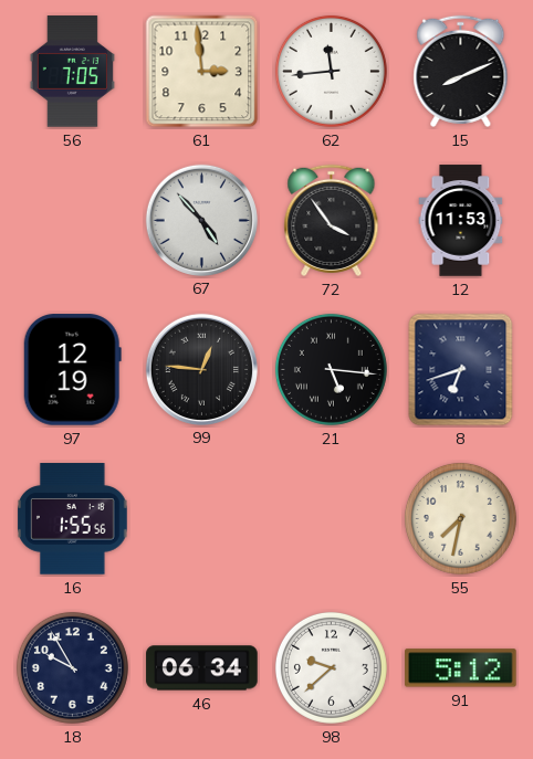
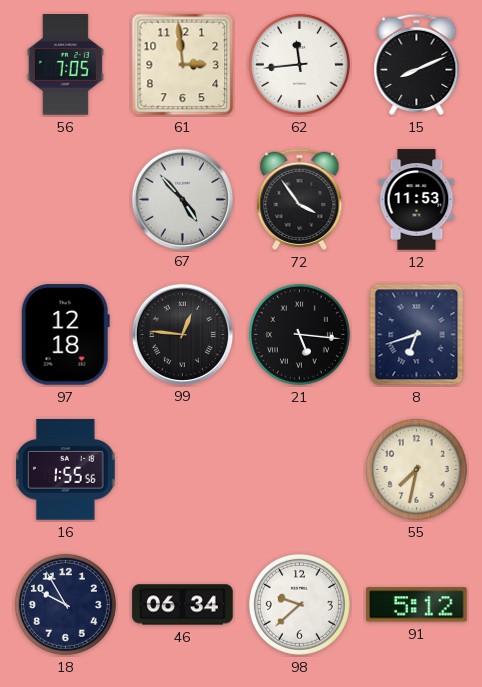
97: 12:19 -> 12:18 (65, 335)
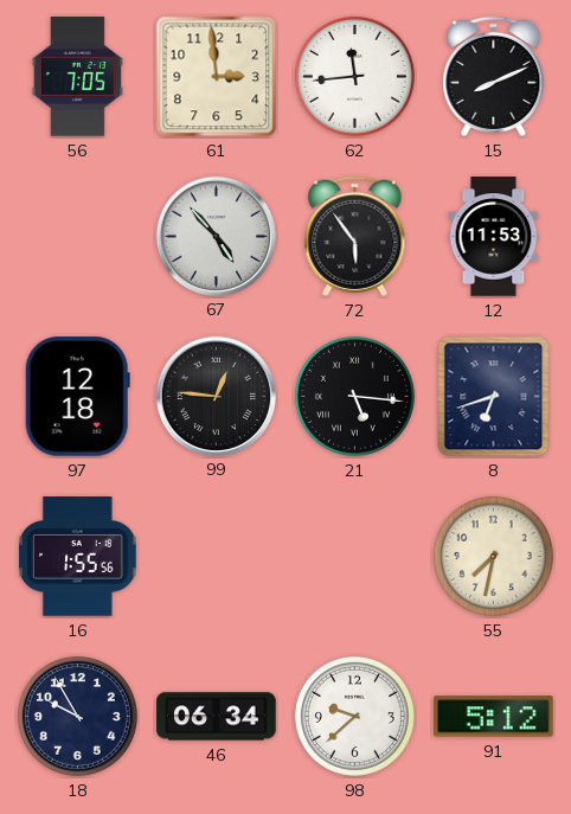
72: 3:54 -> 5:54 (355, 236)
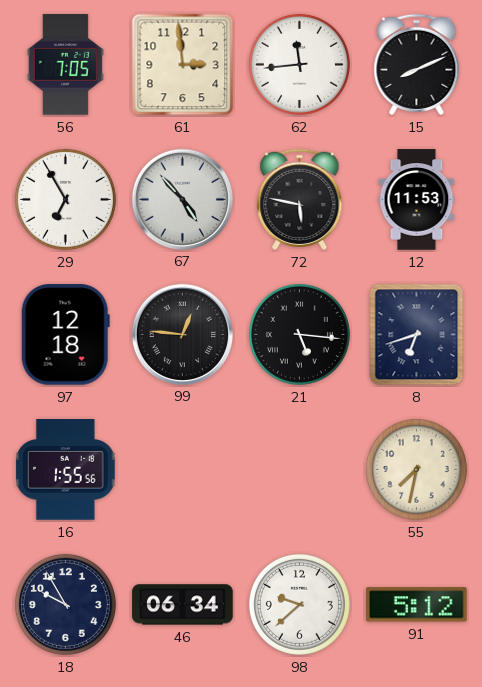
29: none -> 6:55 (65, 199)
72: 5:54 -> 5:47 (300, 199)
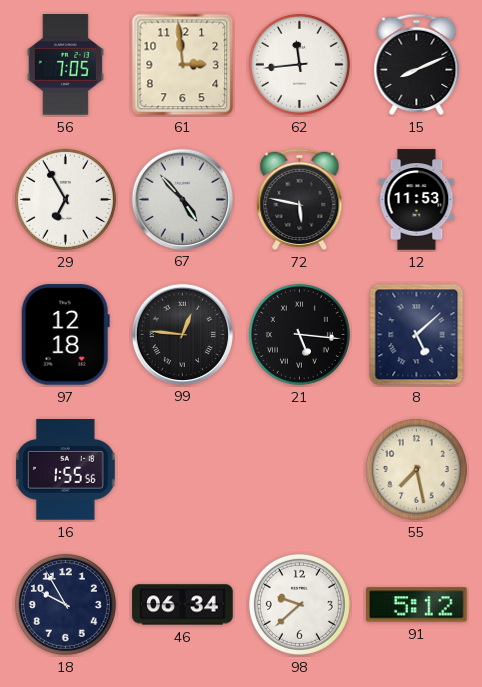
8: 6:42 -> 5:08 (417, 335)
55: 7:32 -> 7:28 (416, 469)
